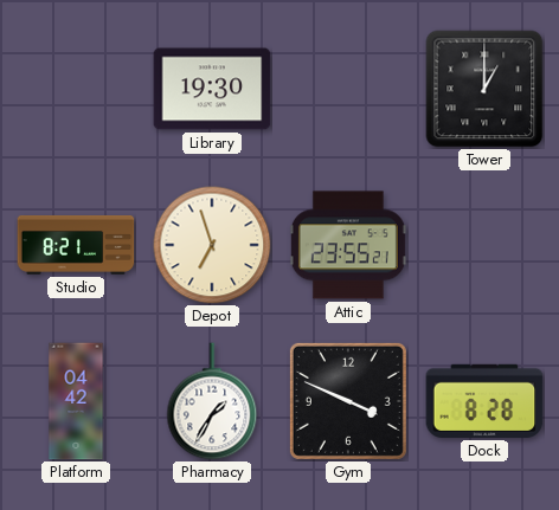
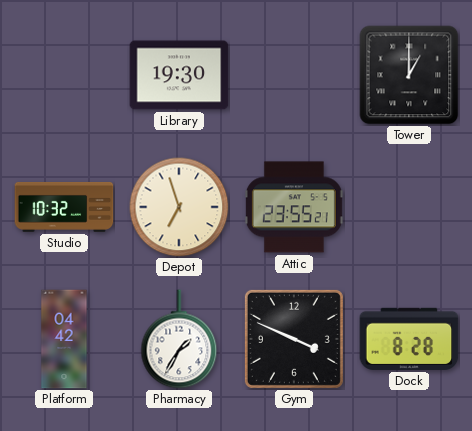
Studio: 8:21 -> 10:32 (64, 207)
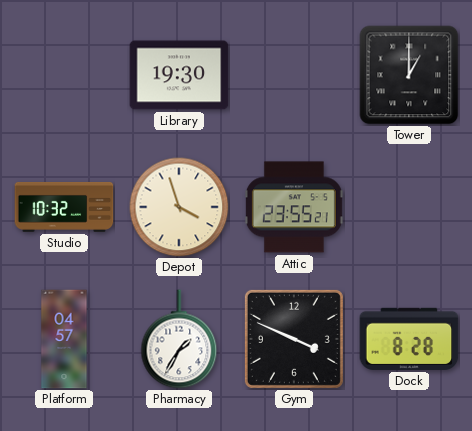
Depot: 6:57 -> 3:57 (179, 207)
Platform: 04:42 -> 04:57 (64, 339)
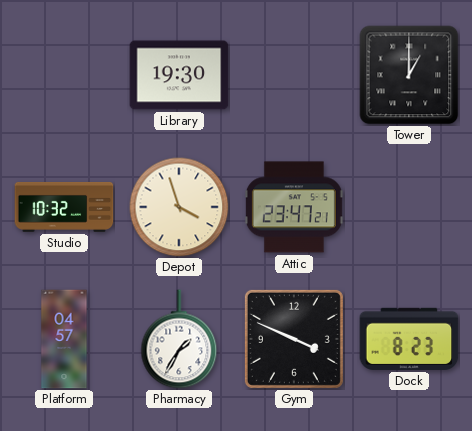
Attic: 23:55 -> 23:47 (294, 207)
Dock: 8:28 -> 8:23 (409, 339)
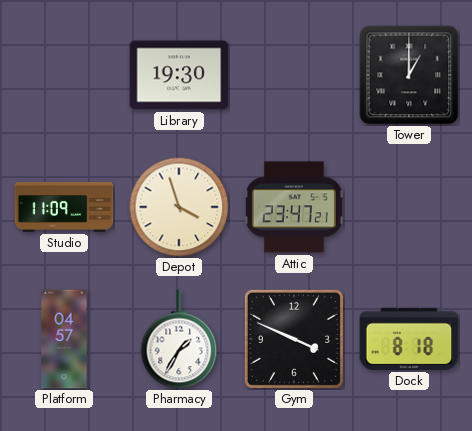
Studio: 10:32 -> 11:09 (64, 207)
Dock: 8:23 -> 8:18 (409, 339)
